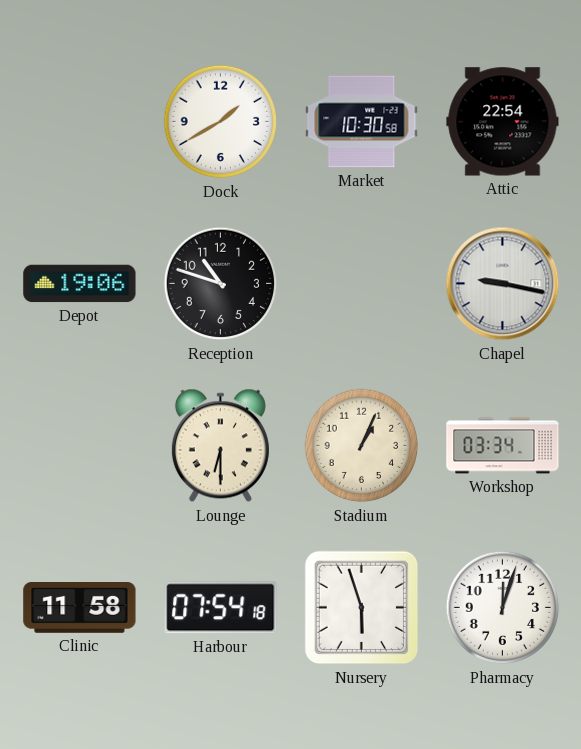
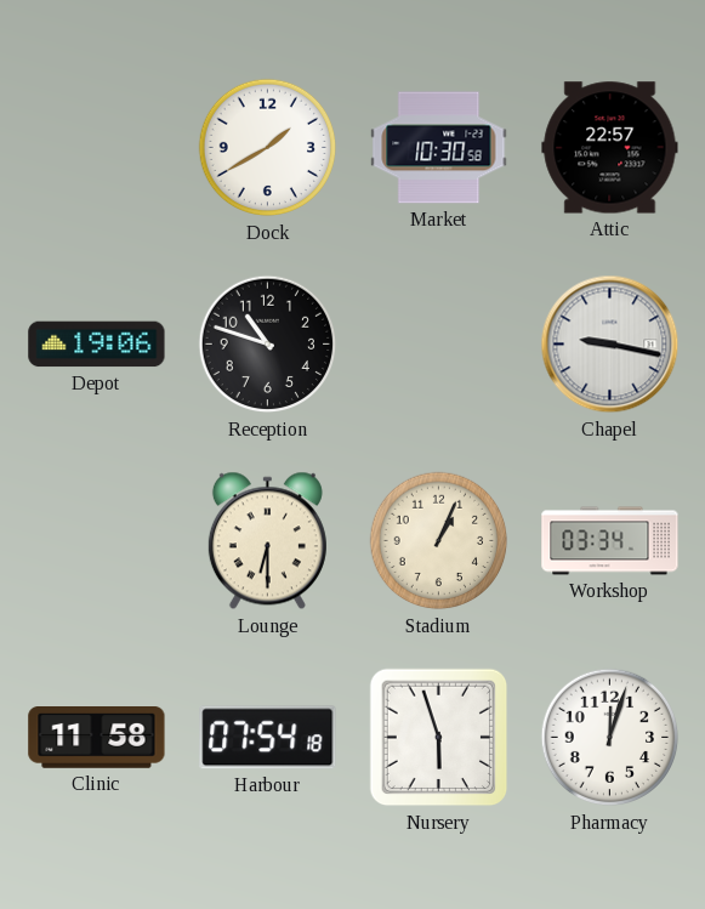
Attic: 22:54 -> 22:57 (610, 148)
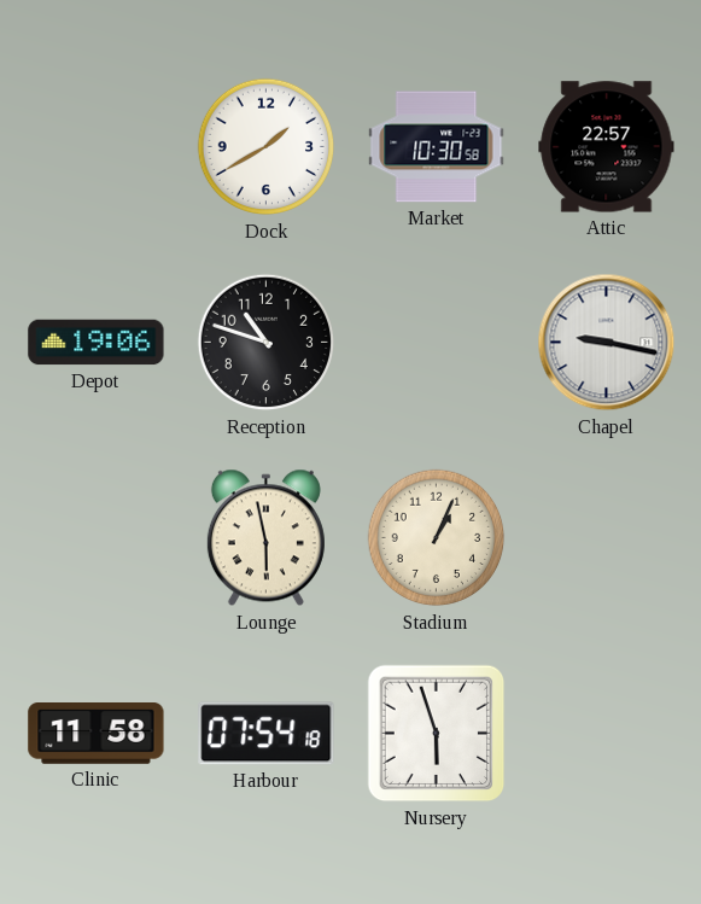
Lounge: 6:30 -> 5:58 (265, 538)
Workshop: 03:34 -> none (610, 541)
Pharmacy: 12:03 -> none (610, 738)
